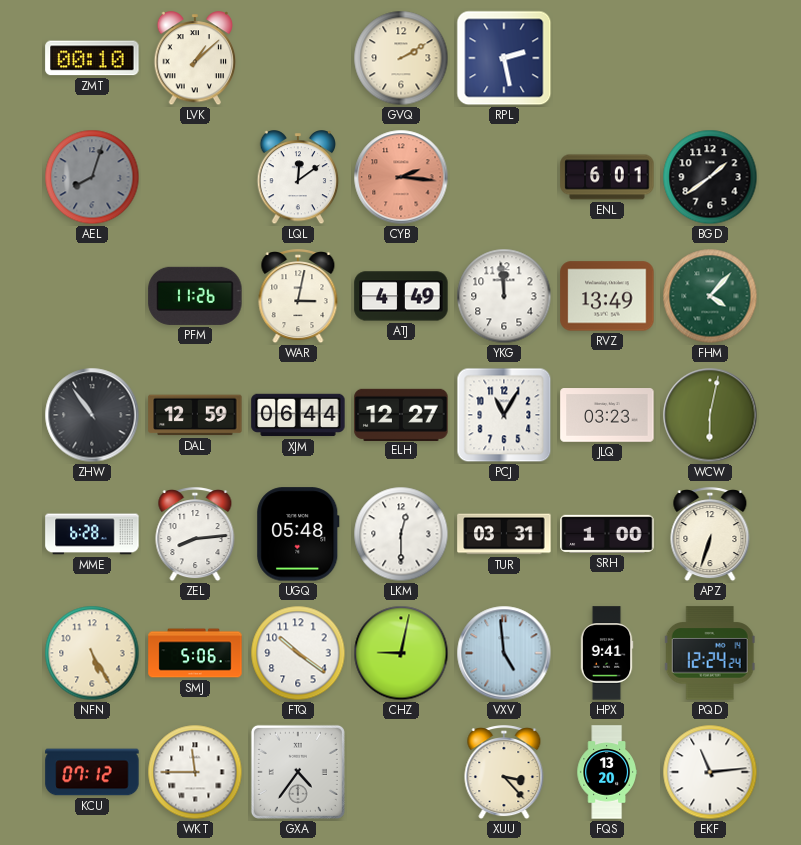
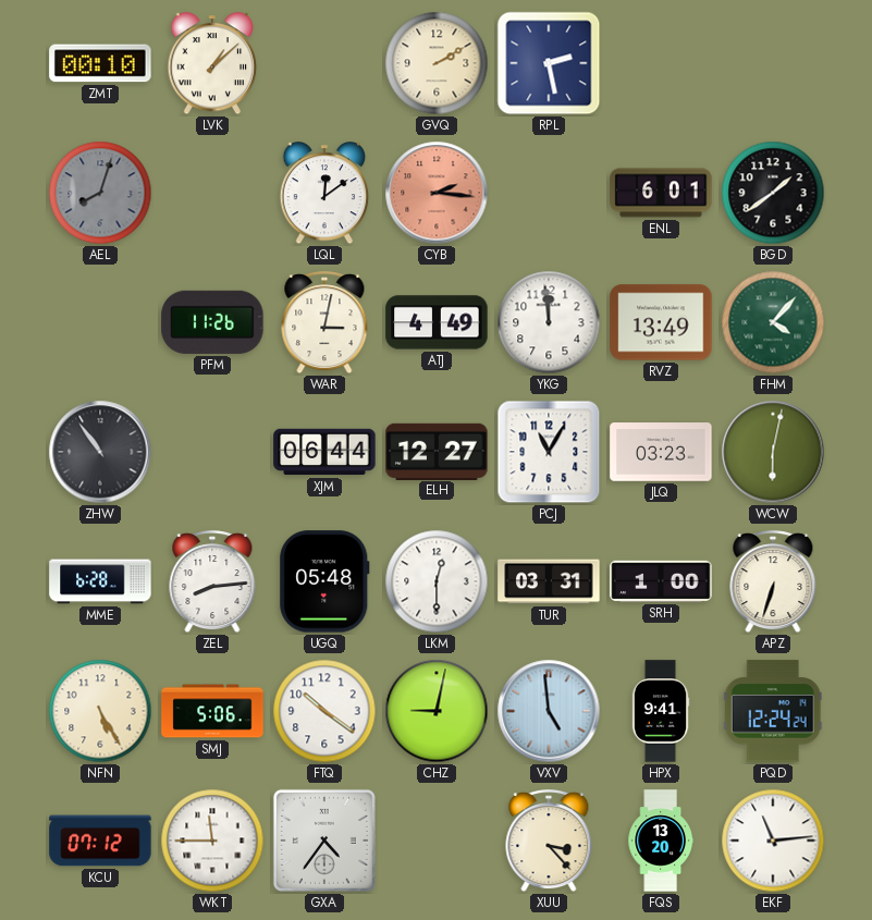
DAL: 12:59 -> none (195, 415)
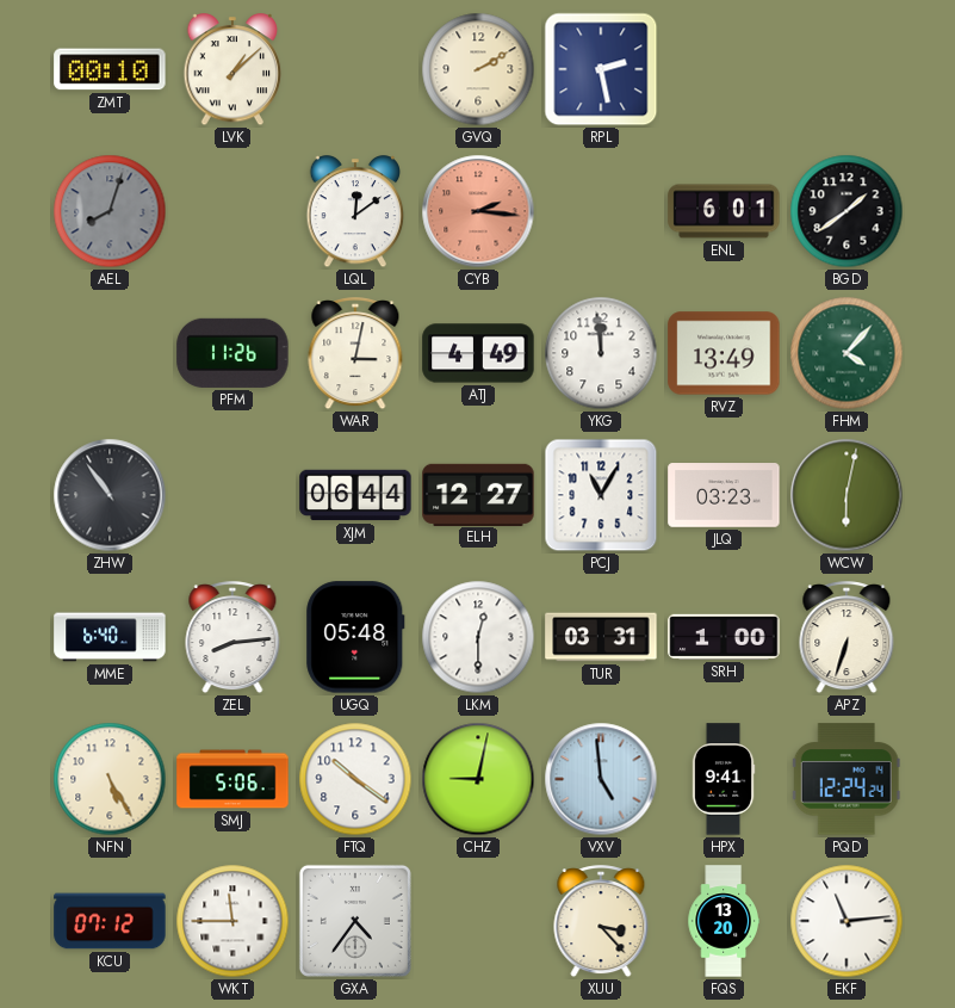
MME: 6:28 -> 6:40 (110, 637)
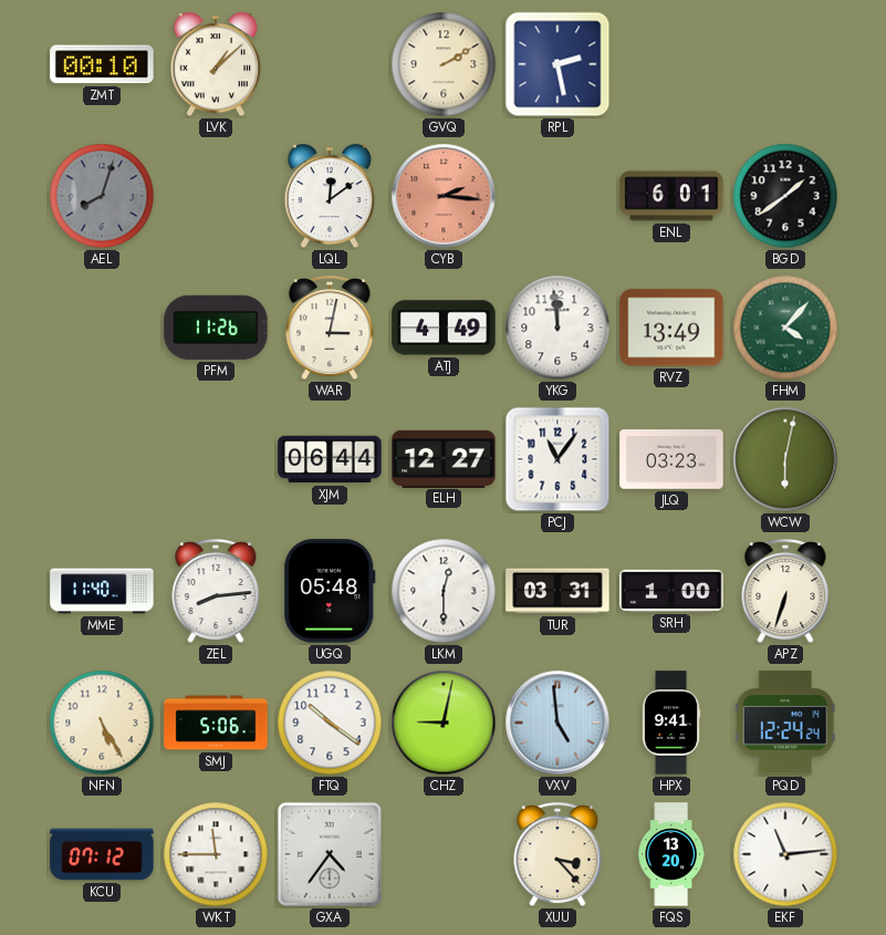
ZHW: 10:54 -> none (110, 495)
PCJ: 11:05 -> 11:06 (557, 459)
MME: 6:40 -> 11:40 (102, 591)
